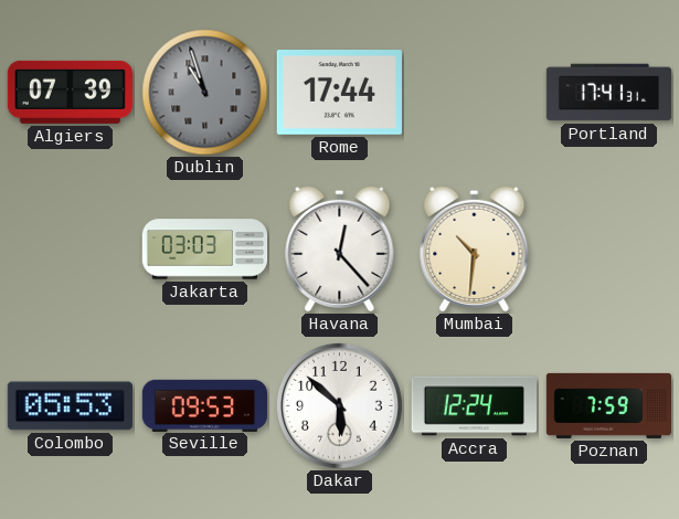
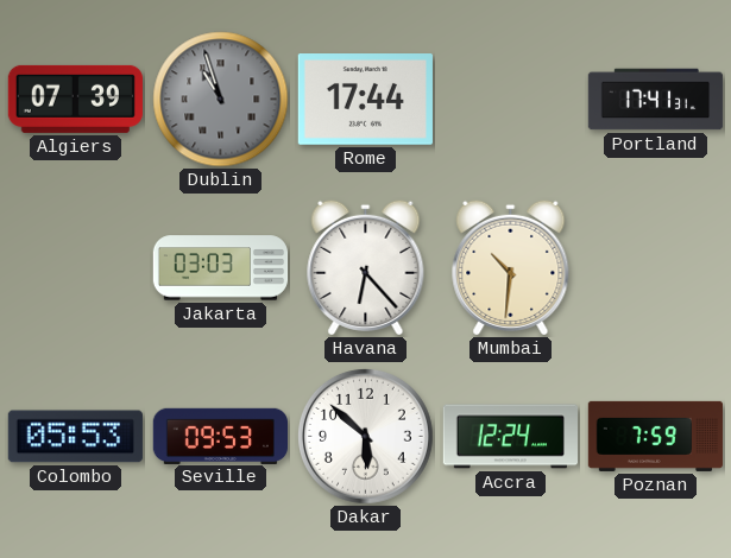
Havana: 12:23 -> 6:23 (366, 267)
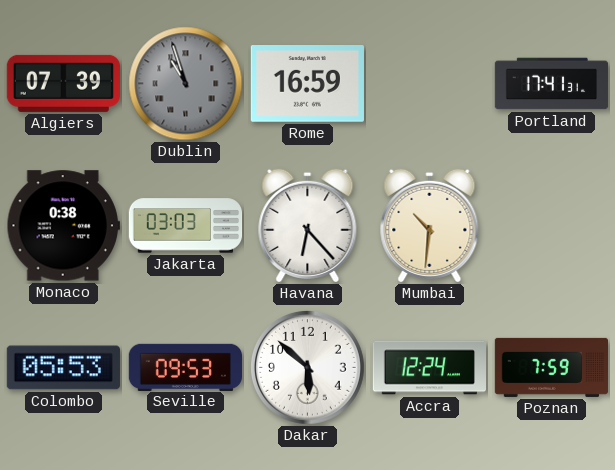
Rome: 17:44 -> 16:59 (307, 84)
Monaco: none -> 0:38 (63, 226)
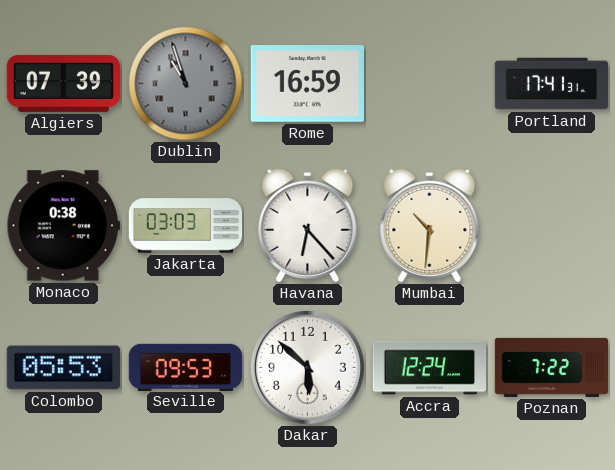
Poznan: 7:59 -> 7:22 (551, 367)
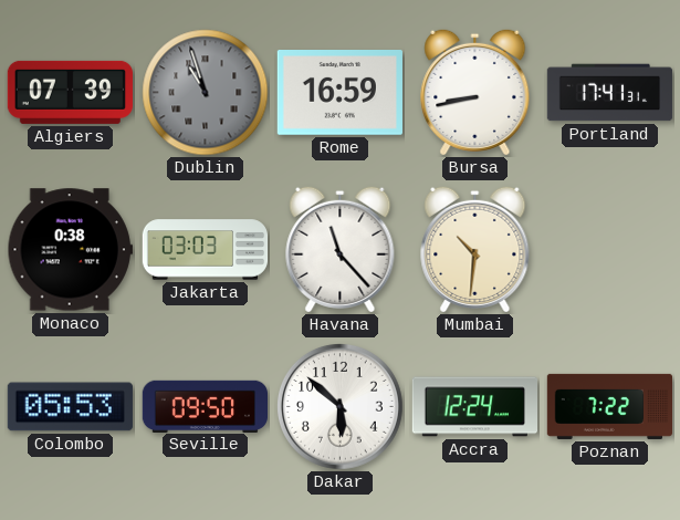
Bursa: none -> 8:43 (475, 92)
Havana: 6:23 -> 11:23 (341, 249)
Seville: 09:53 -> 09:50 (205, 406)
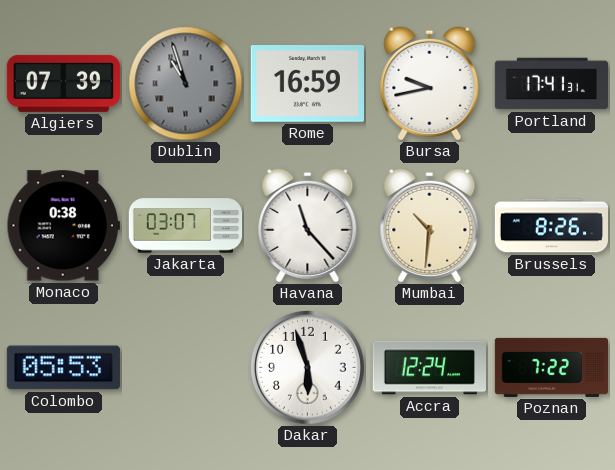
Bursa: 8:43 -> 9:43 (430, 83)
Jakarta: 03:03 -> 03:07 (186, 226)
Brussels: none -> 8:26 (551, 226)
Seville: 09:50 -> none (205, 406)
Dakar: 5:52 -> 5:57 (307, 367)
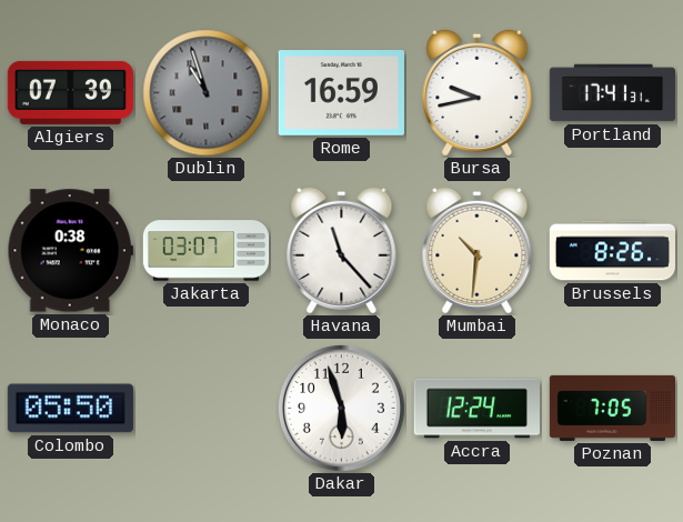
Colombo: 05:53 -> 05:50 (70, 409)
Poznan: 7:22 -> 7:05 (612, 408)
